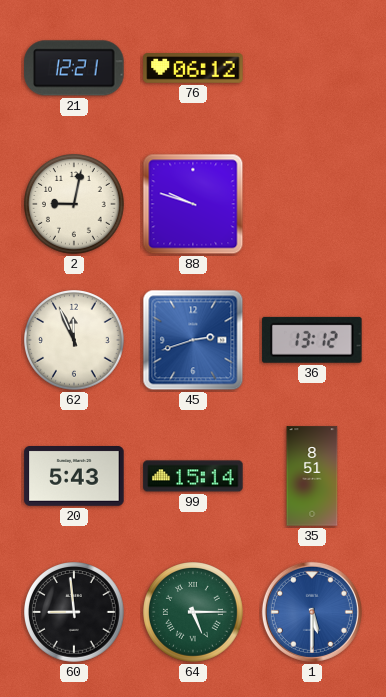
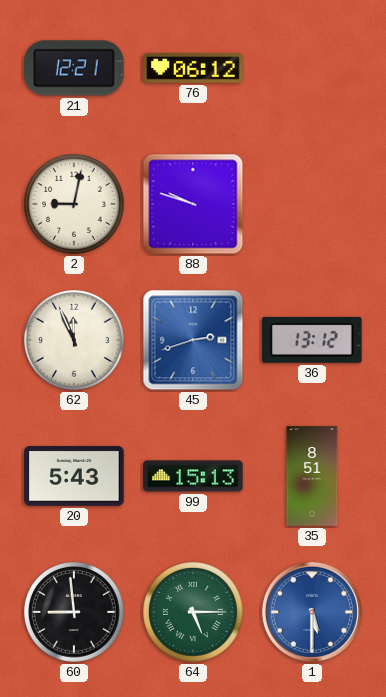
99: 15:14 -> 15:13 (193, 476)
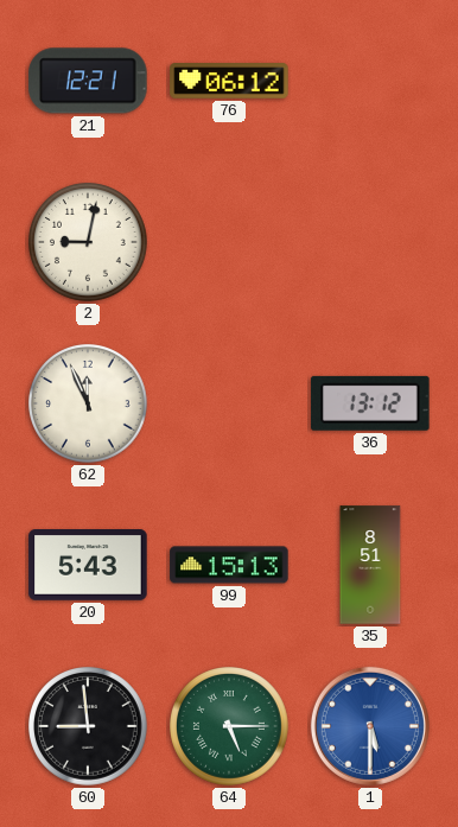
88: 9:48 -> none (193, 204)
45: 2:42 -> none (193, 340)
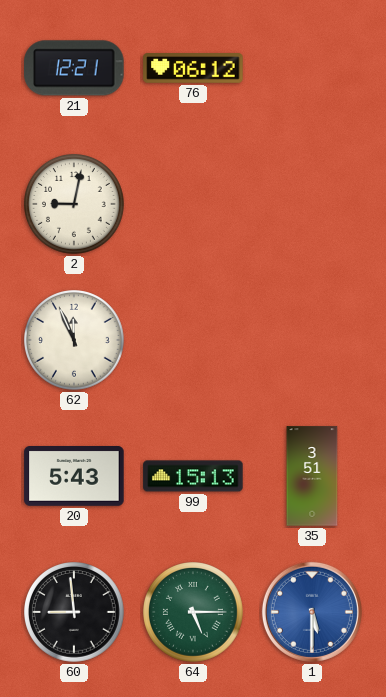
36: 13:12 -> none (370, 403)
35: 8:51 -> 3:51 (312, 476)
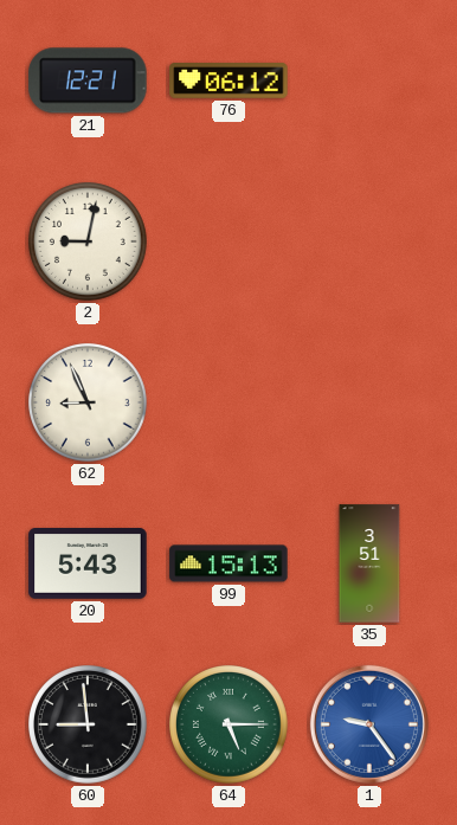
62: 11:56 -> 8:56 (89, 404)
1: 5:30 -> 9:24 (369, 724)
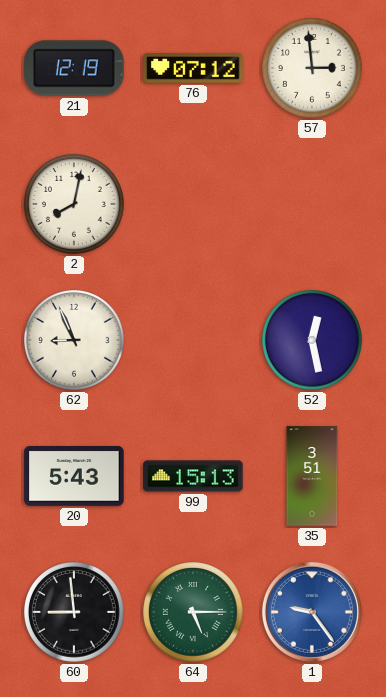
21: 12:21 -> 12:19 (74, 68)
76: 06:12 -> 07:12 (193, 68)
57: none -> 2:59 (313, 69)
2: 9:02 -> 8:02 (75, 205)
52: none -> 12:28 (313, 341)
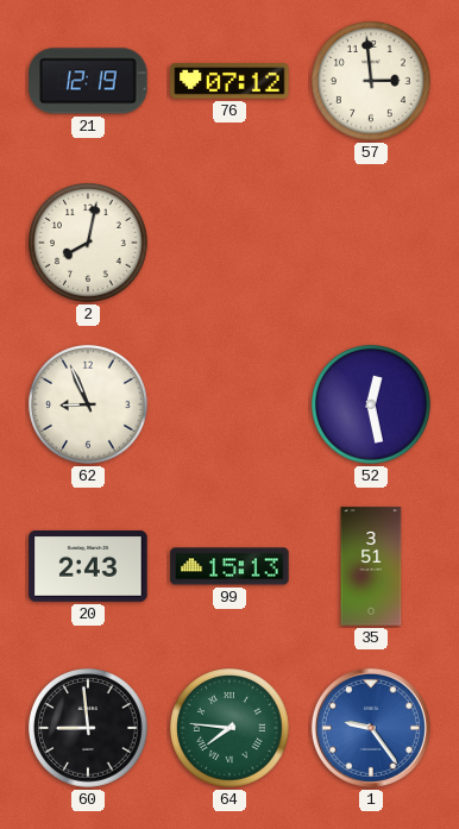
20: 5:43 -> 2:43 (88, 567)
64: 5:15 -> 7:46 (231, 729)
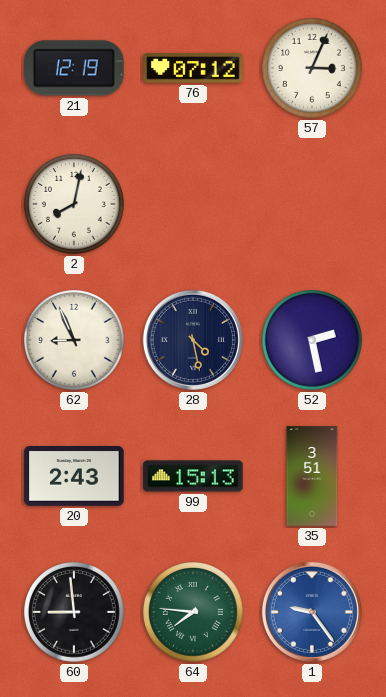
57: 2:59 -> 3:04 (313, 69)
28: none -> 4:28 (193, 340)
52: 12:28 -> 2:28 (313, 341)
